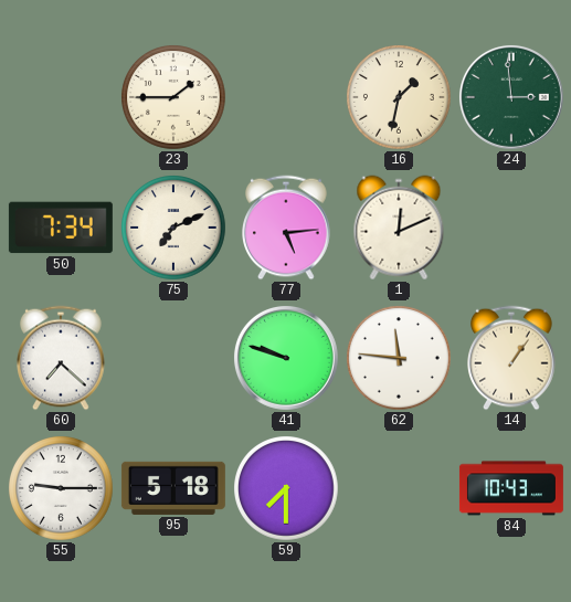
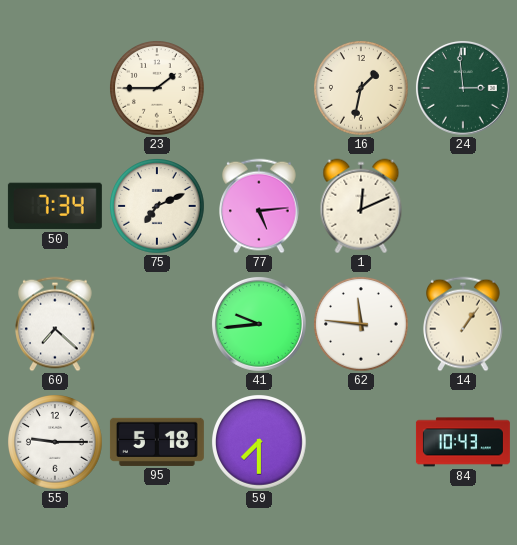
41: 9:48 -> 9:44 (259, 324)
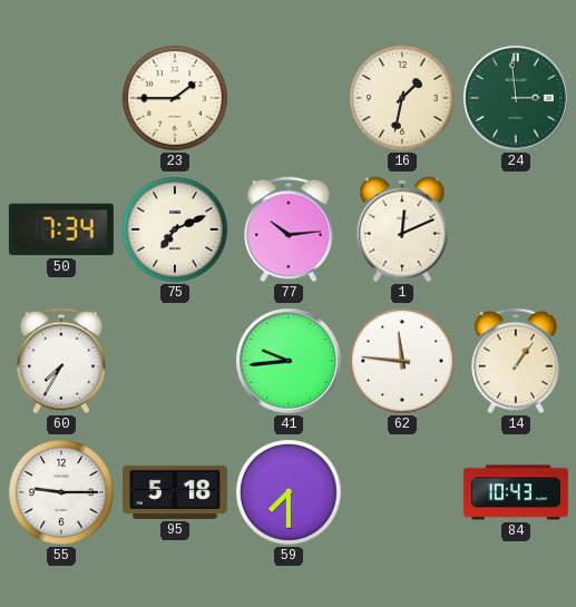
77: 5:14 -> 10:14 (290, 229)
60: 7:22 -> 7:35 (62, 361)
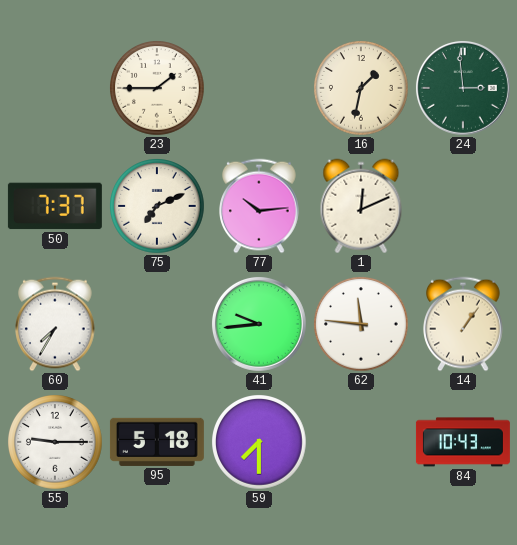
50: 7:34 -> 7:37 (55, 206)
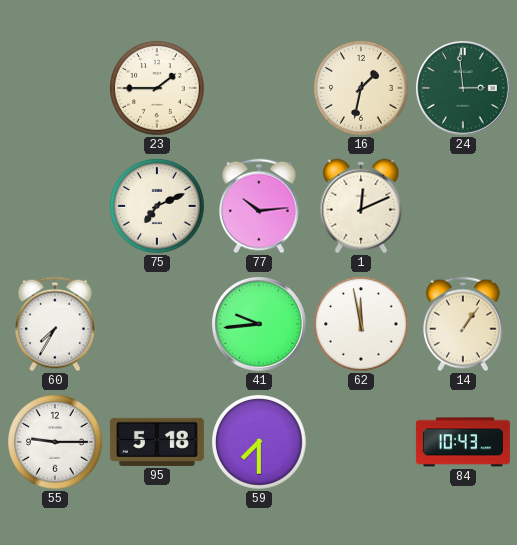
50: 7:37 -> none (55, 206)
62: 11:46 -> 11:58 (361, 324)
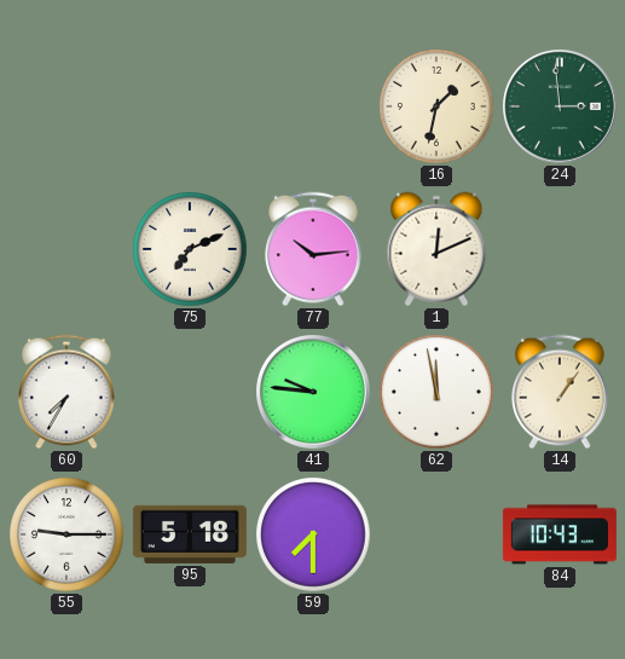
23: 1:45 -> none (157, 88)
41: 9:44 -> 9:46 (313, 392)
